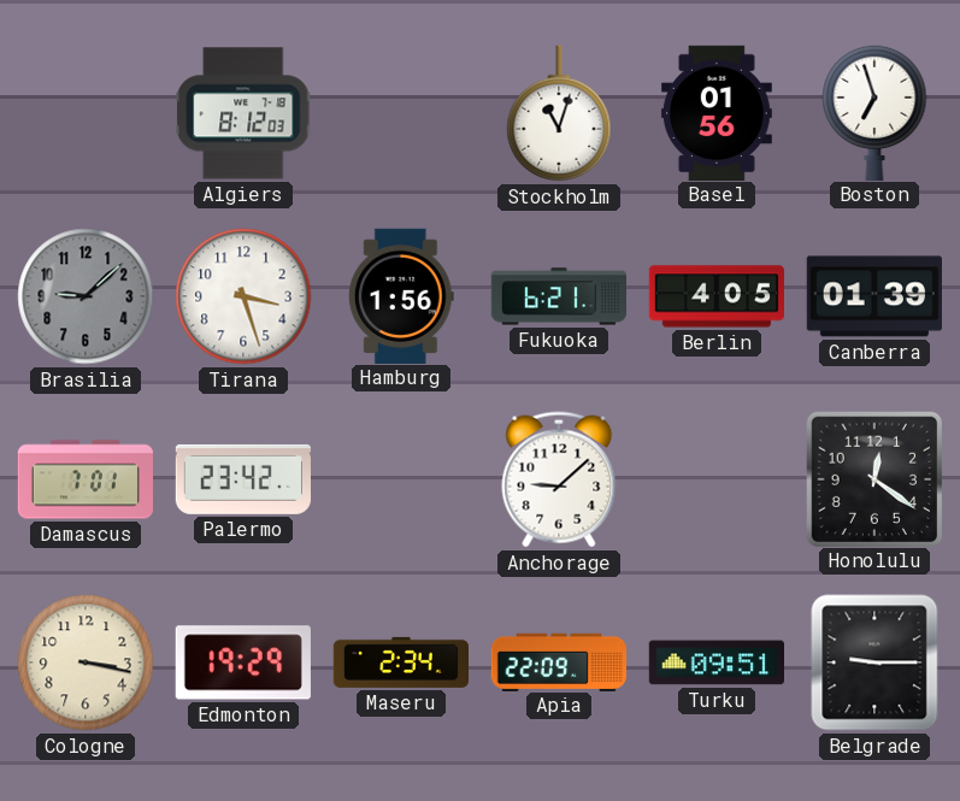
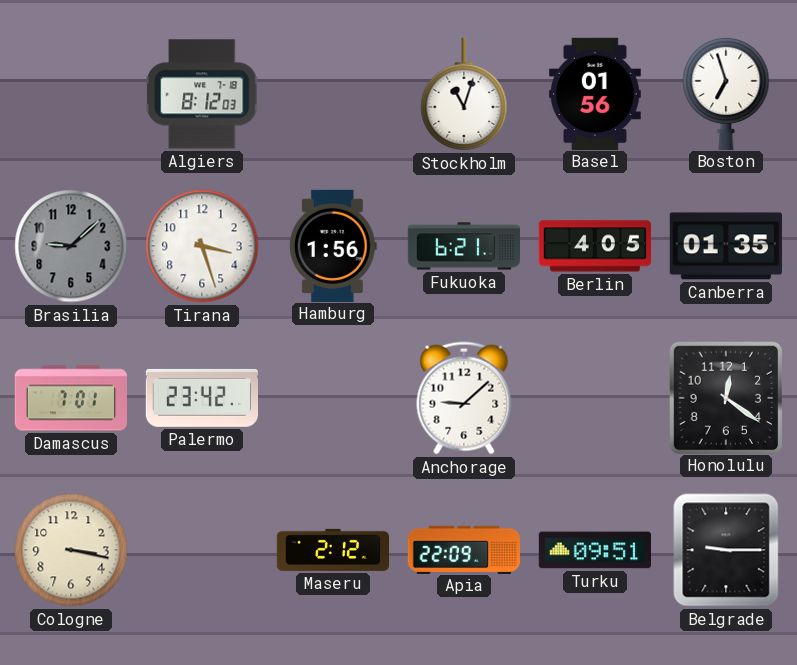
Canberra: 01:39 -> 01:35 (726, 246)
Edmonton: 19:29 -> none (243, 662)
Maseru: 2:34 -> 2:12 (332, 550)
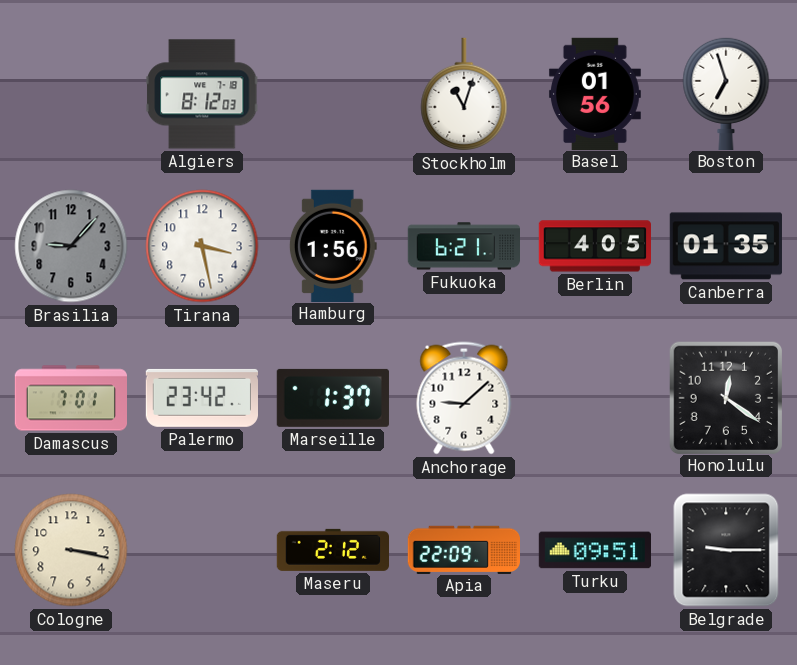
Brasilia: 9:08 -> 9:07 (71, 246)
Tirana: 3:27 -> 3:28 (202, 246)
Marseille: none -> 1:37 (333, 398)
